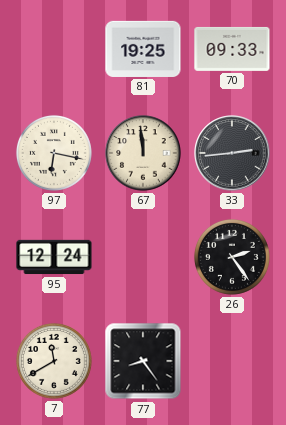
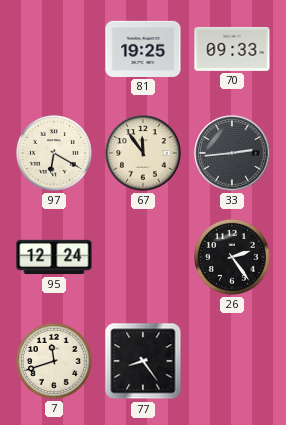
97: 6:17 -> 6:20 (54, 153)
67: 11:59 -> 11:54 (143, 153)
7: 11:40 -> 11:42 (54, 361)
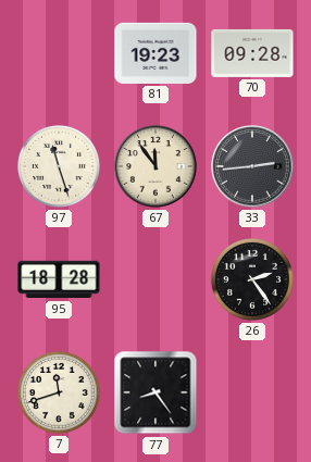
81: 19:25 -> 19:23 (155, 53)
70: 09:33 -> 09:28 (252, 53)
97: 6:20 -> 11:27 (59, 166)
95: 12:24 -> 18:28 (59, 279)
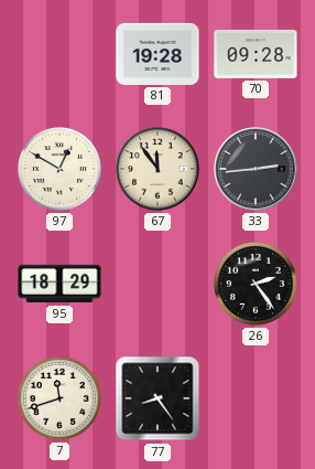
81: 19:23 -> 19:28 (157, 54)
97: 11:27 -> 12:50 (59, 169)
95: 18:28 -> 18:29 (59, 284)
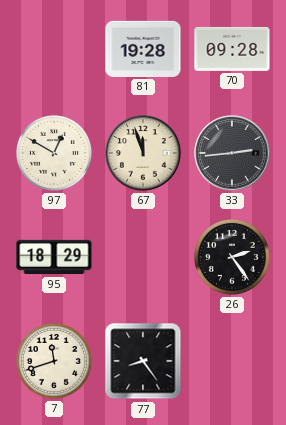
67: 11:54 -> 11:57 (143, 153)
